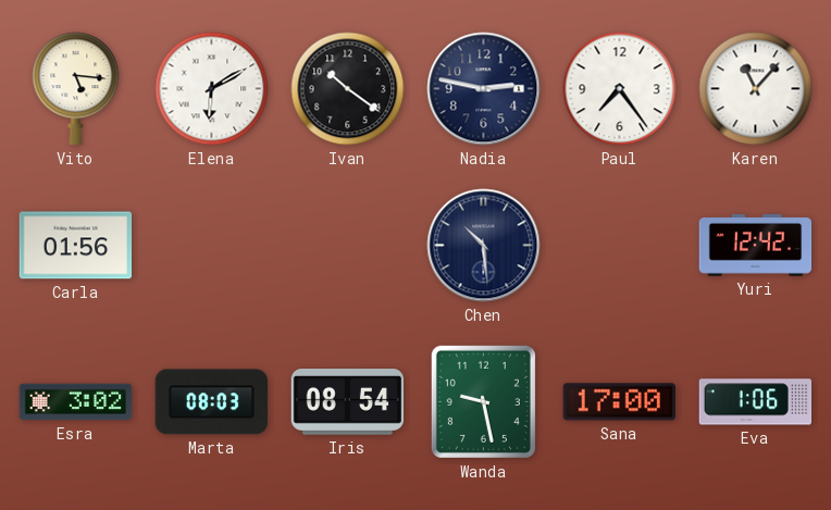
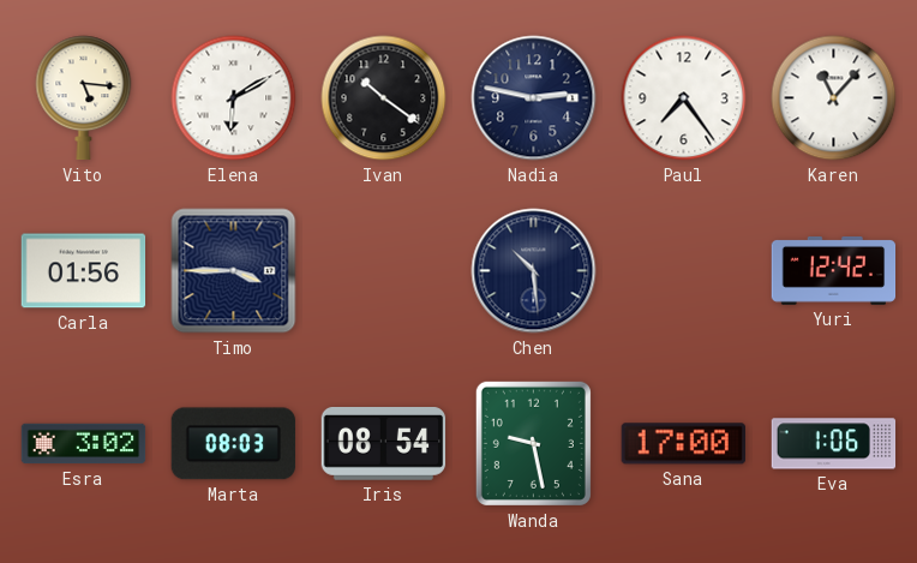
Timo: none -> 3:45 (234, 271)
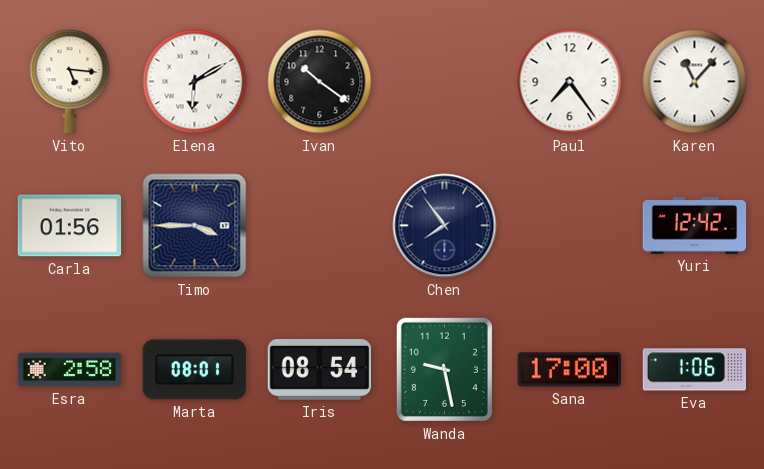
Nadia: 2:47 -> none (534, 98)
Chen: 10:29 -> 7:54 (445, 226)
Esra: 3:02 -> 2:58 (70, 370)
Marta: 08:03 -> 08:01 (194, 370)
